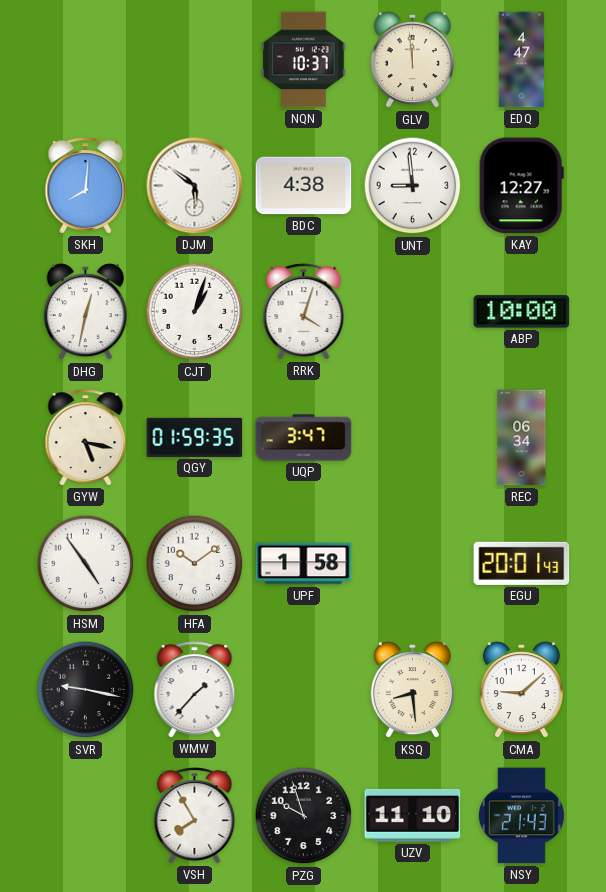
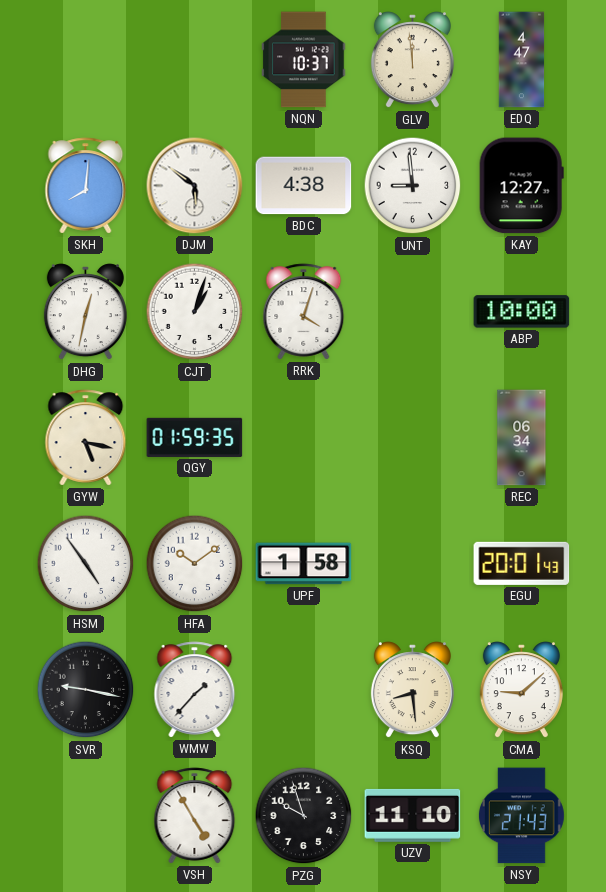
UQP: 3:47 -> none (304, 438)
VSH: 7:55 -> 4:55 (195, 816)
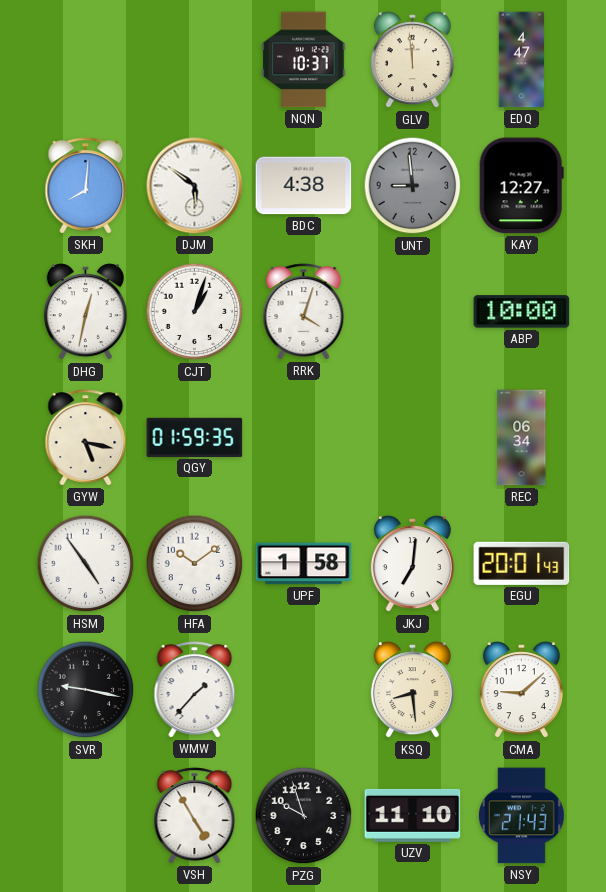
UNT dial: white -> grey (413, 186)
JKJ: none -> 7:01 (412, 564)
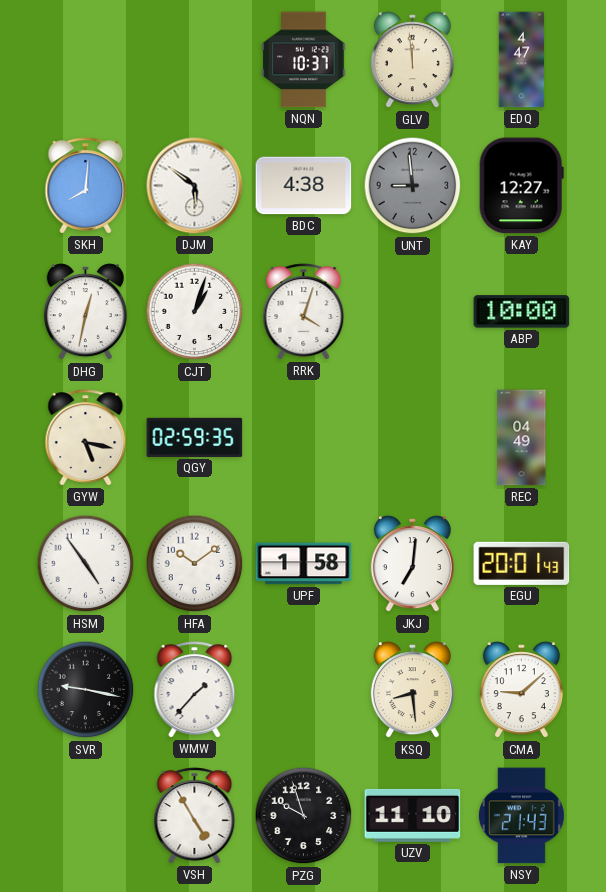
QGY: 01:59 -> 02:59 (195, 437)
REC: 06:34 -> 04:49 (522, 438)
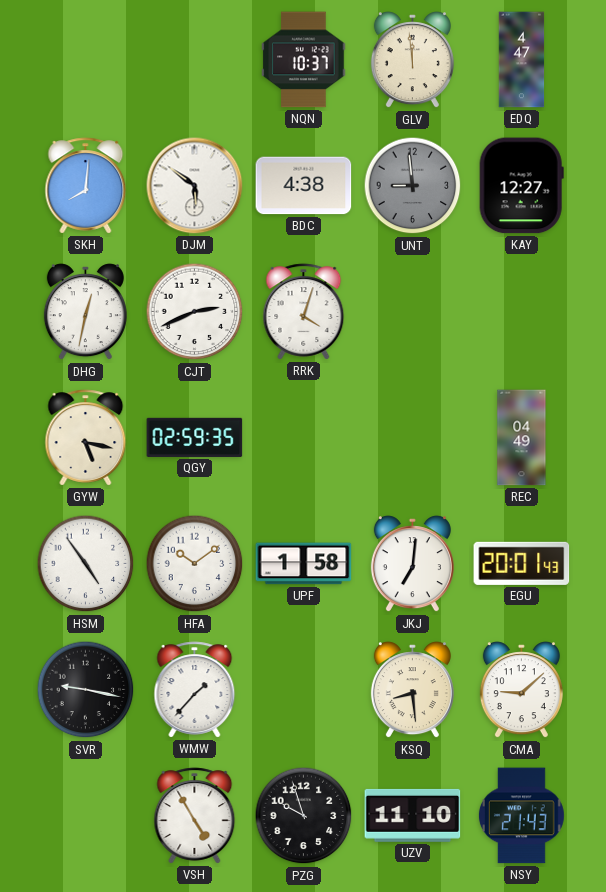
CJT: 1:03 -> 2:41 (195, 312)
ABP: 10:00 -> none (522, 312)
